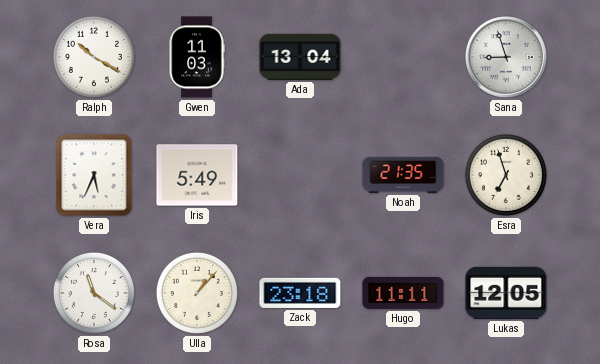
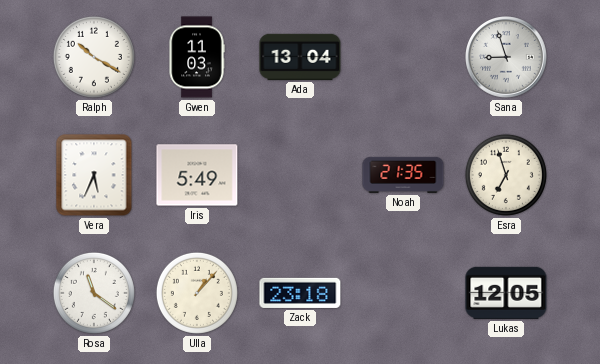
Hugo: 11:11 -> none (403, 293)
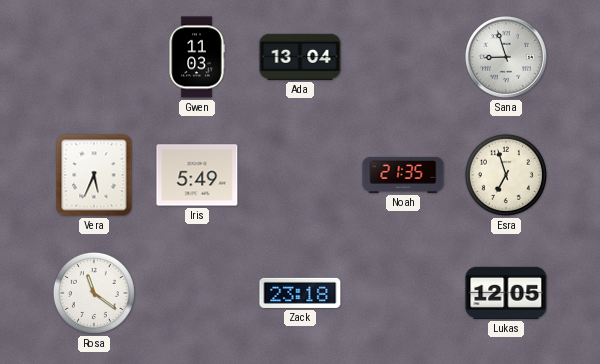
Ralph: 10:20 -> none (94, 57)
Ulla: 1:07 -> none (197, 293)
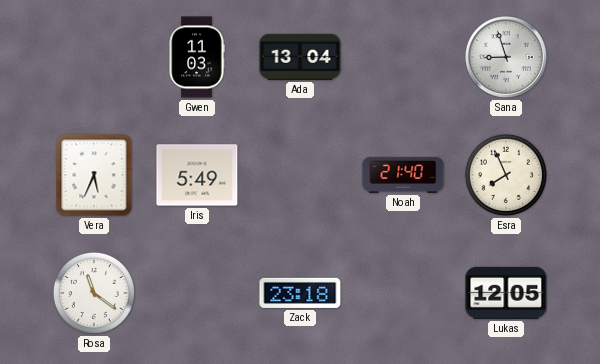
Noah: 21:35 -> 21:40 (403, 175)
Esra: 6:57 -> 7:56 (506, 175)
